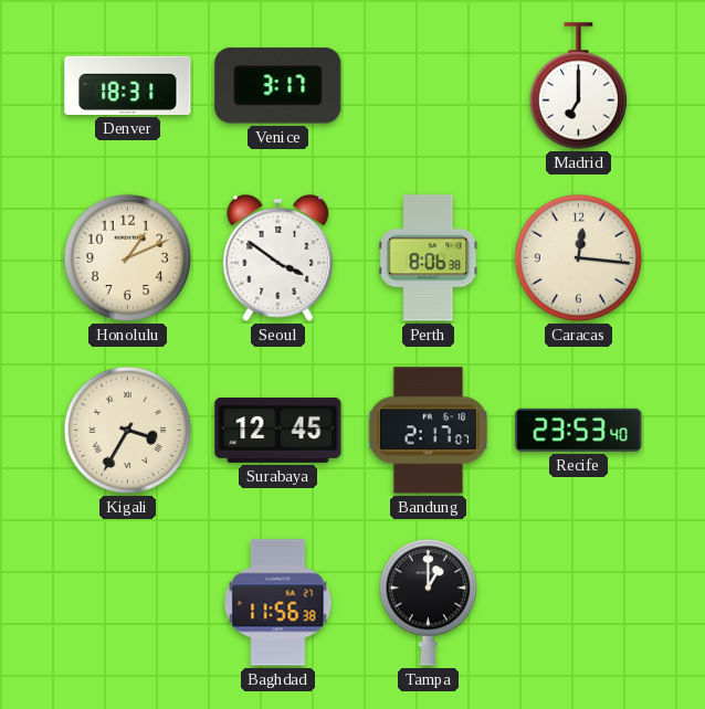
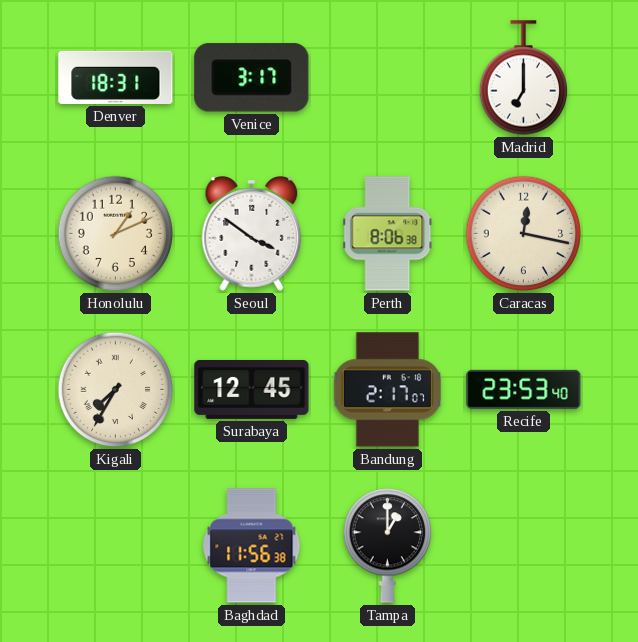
Caracas: 12:16 -> 12:17 (524, 234)
Kigali: 3:35 -> 7:35 (116, 390)
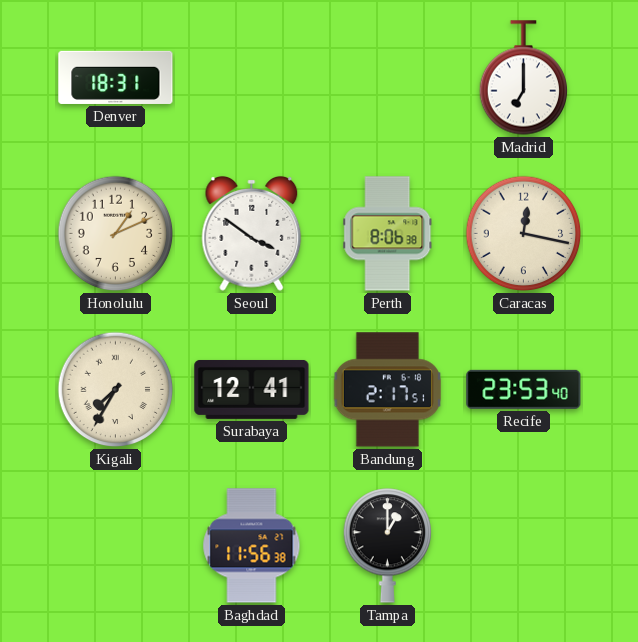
Venice: 3:17 -> none (252, 78)
Surabaya: 12:45 -> 12:41 (252, 389)
Bandung: 2:17:07 -> 2:17:51 (387, 390)
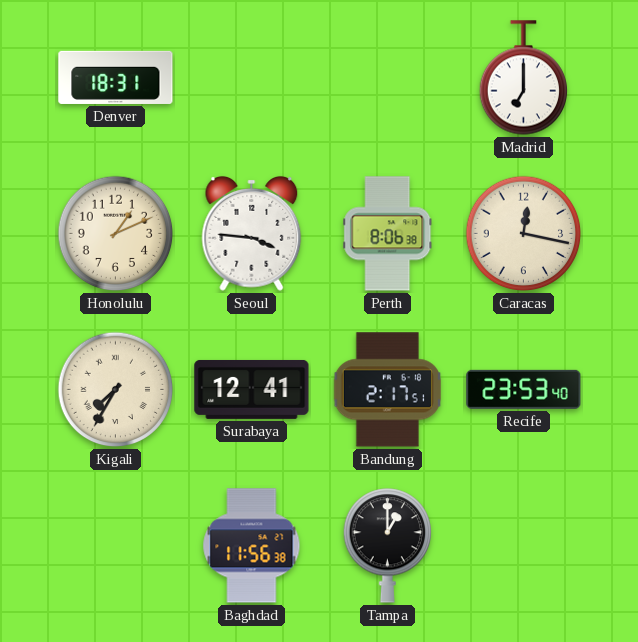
Seoul: 3:51 -> 3:46 (252, 234)
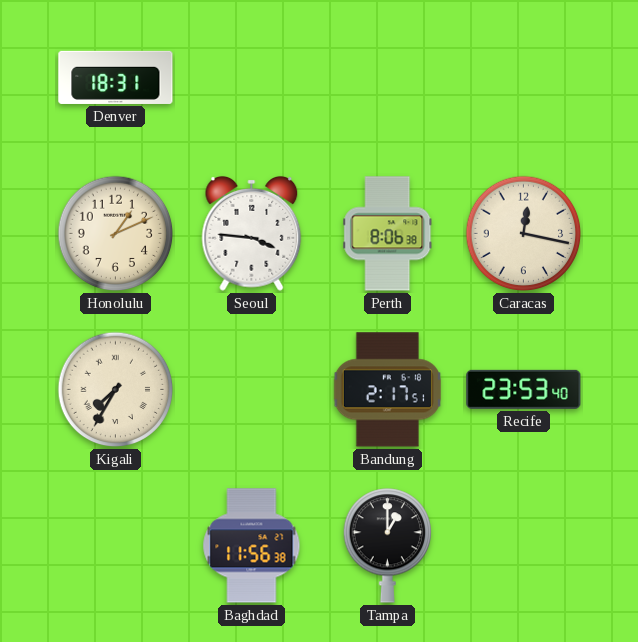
Madrid: 7:00 -> none (523, 78)
Surabaya: 12:41 -> none (252, 389)
